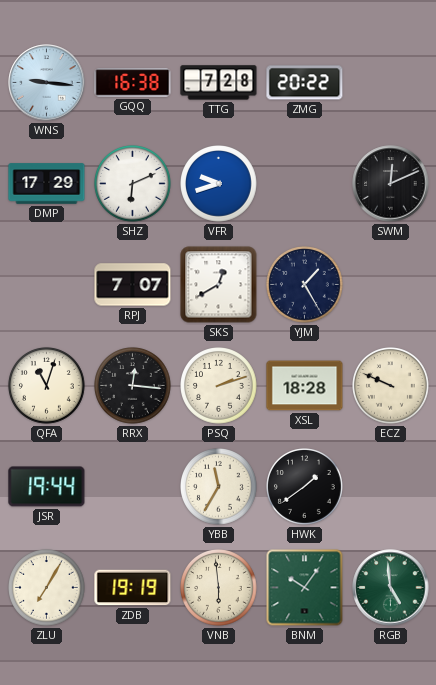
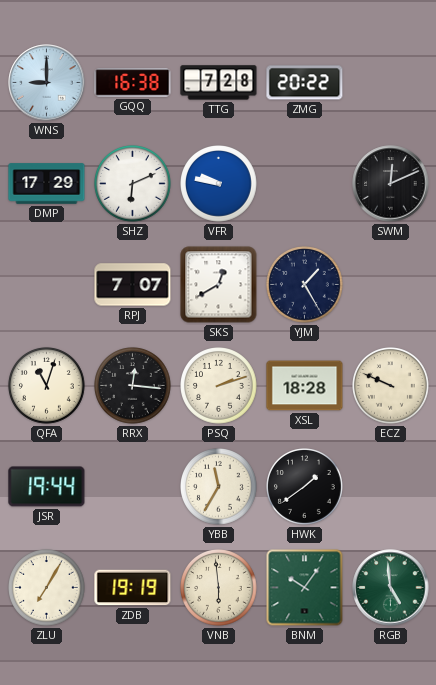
WNS: 9:16 -> 9:00 (47, 83)
VFR: 9:42 -> 9:47 (219, 184)
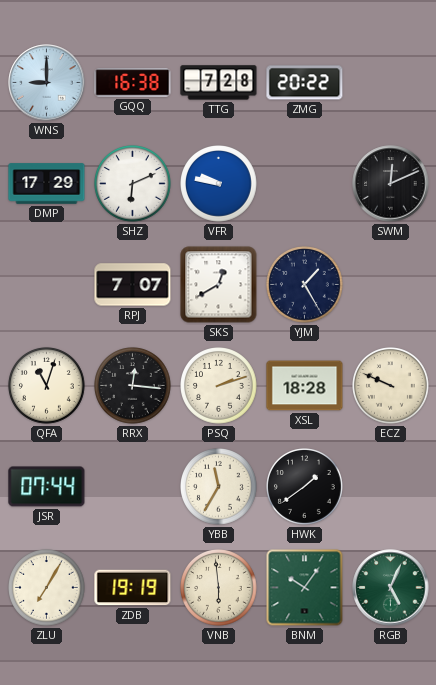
JSR: 19:44 -> 07:44 (47, 487)
RGB: 4:59 -> 5:04 (391, 588)
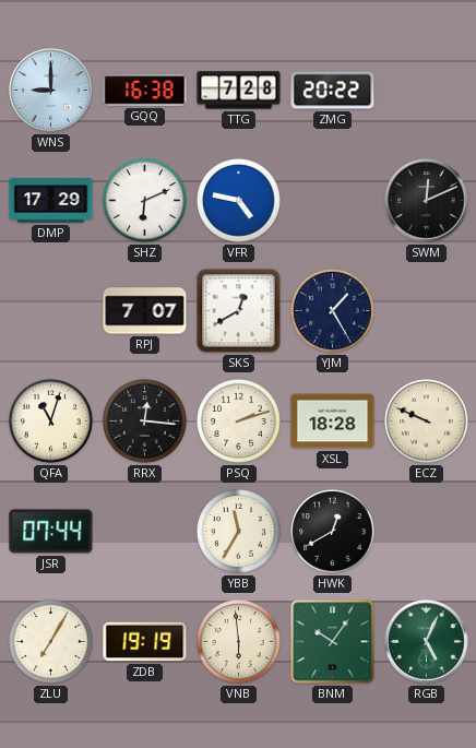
VFR: 9:47 -> 4:47 (239, 201)
HWK: 1:39 -> 12:40 (333, 532)
